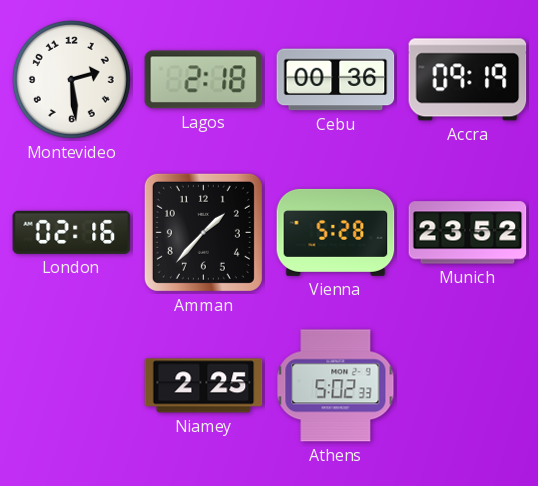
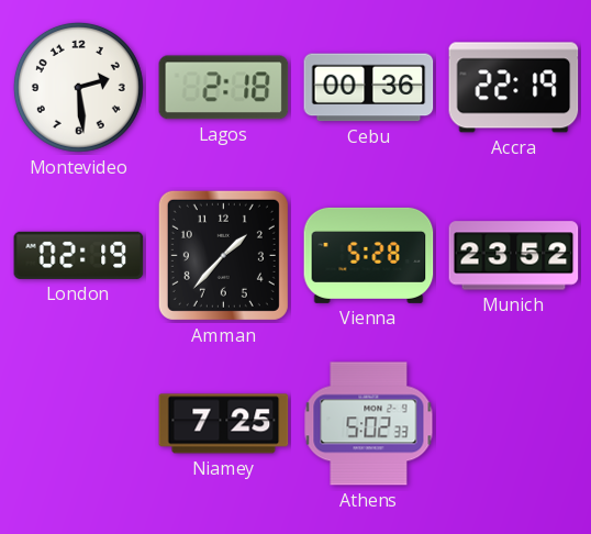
Accra: 09:19 -> 22:19 (514, 88)
London: 02:16 -> 02:19 (79, 255)
Niamey: 2:25 -> 7:25 (224, 424)
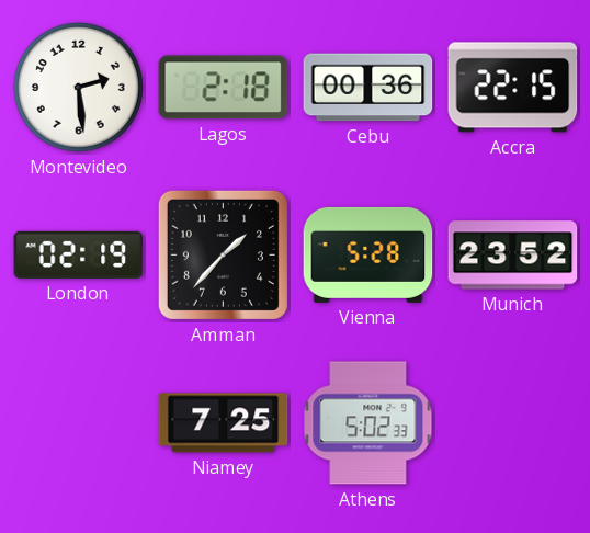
Accra: 22:19 -> 22:15 (513, 88)
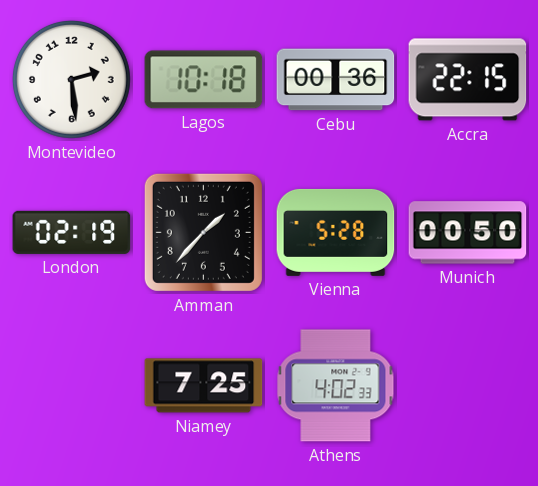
Lagos: 2:18 -> 10:18 (204, 80)
Munich: 23:52 -> 00:50 (468, 233)
Athens: 5:02 -> 4:02 (336, 386)
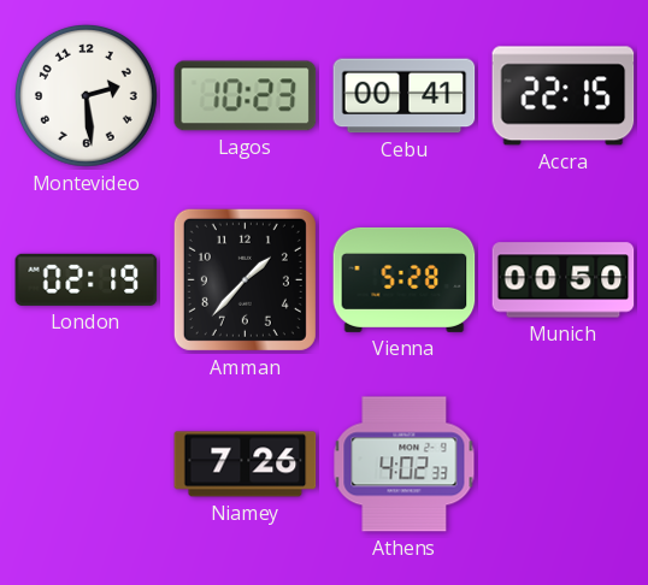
Lagos: 10:18 -> 10:23 (246, 96)
Cebu: 00:36 -> 00:41 (405, 96)
Niamey: 7:25 -> 7:26 (246, 465)
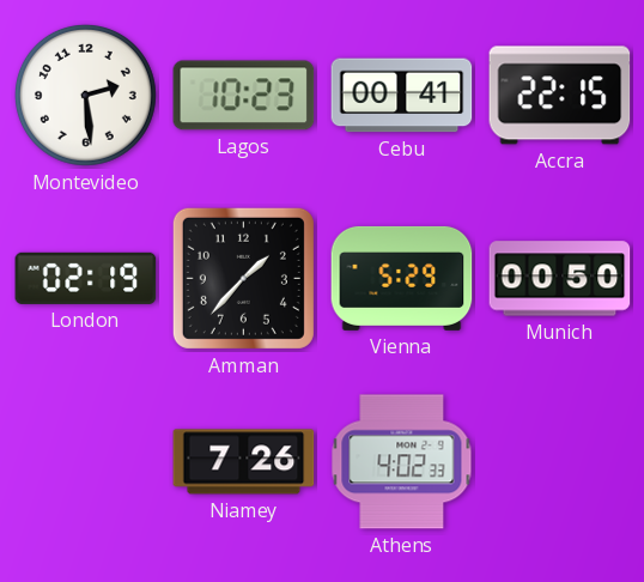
Vienna: 5:28 -> 5:29 (402, 278)
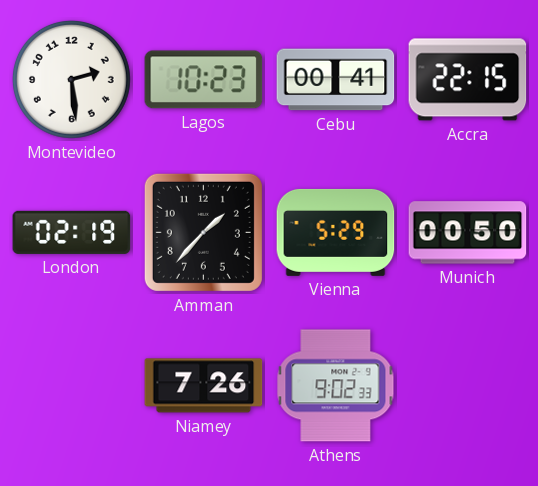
Athens: 4:02 -> 9:02 (336, 386)
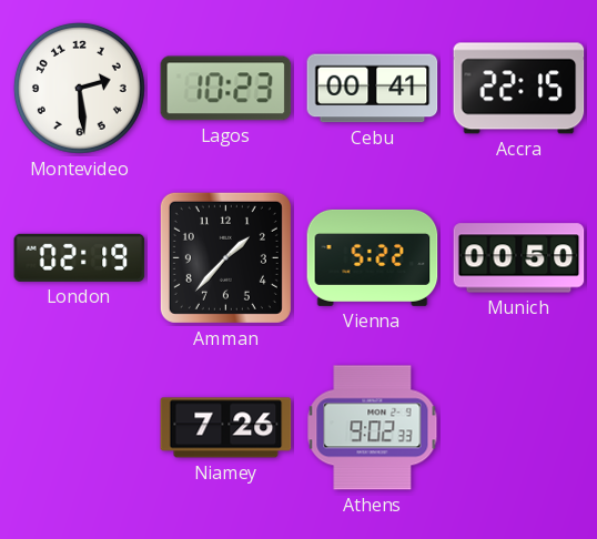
Vienna: 5:29 -> 5:22 (373, 257)
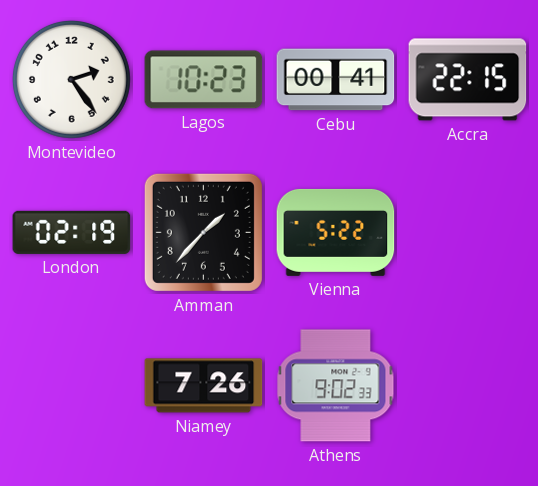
Montevideo: 2:29 -> 2:24 (71, 79)
Munich: 00:50 -> none (519, 258)
